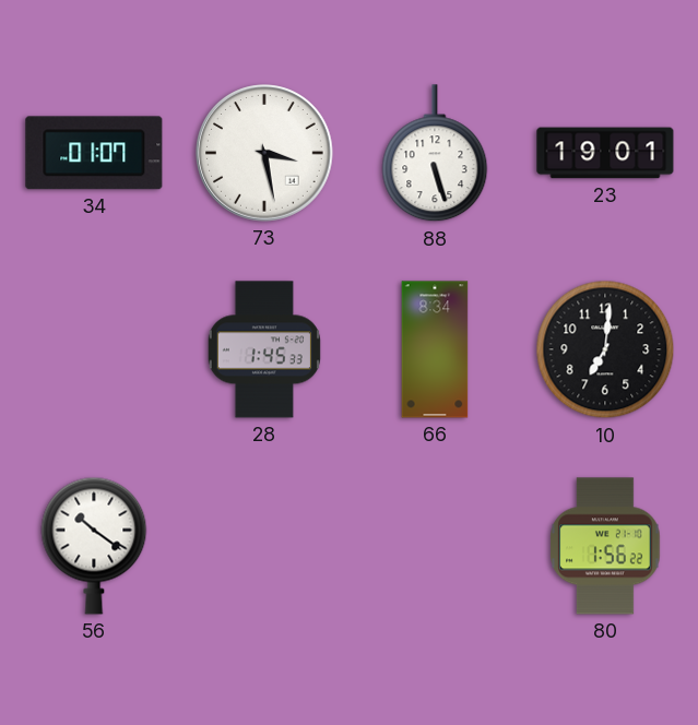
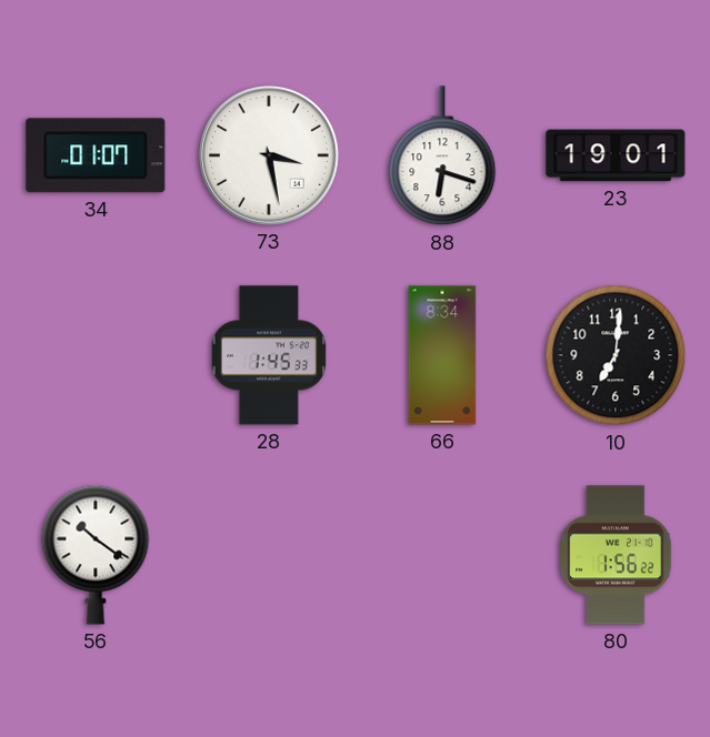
88: 5:27 -> 6:18 (442, 157)
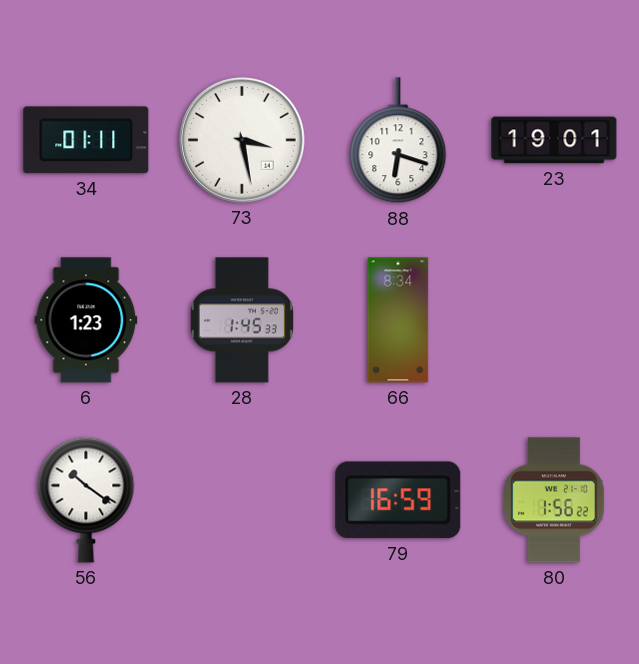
34: 01:07 -> 01:11 (86, 140)
6: none -> 1:23 (86, 320)
10: 7:01 -> none (616, 355)
79: none -> 16:59 (398, 500)
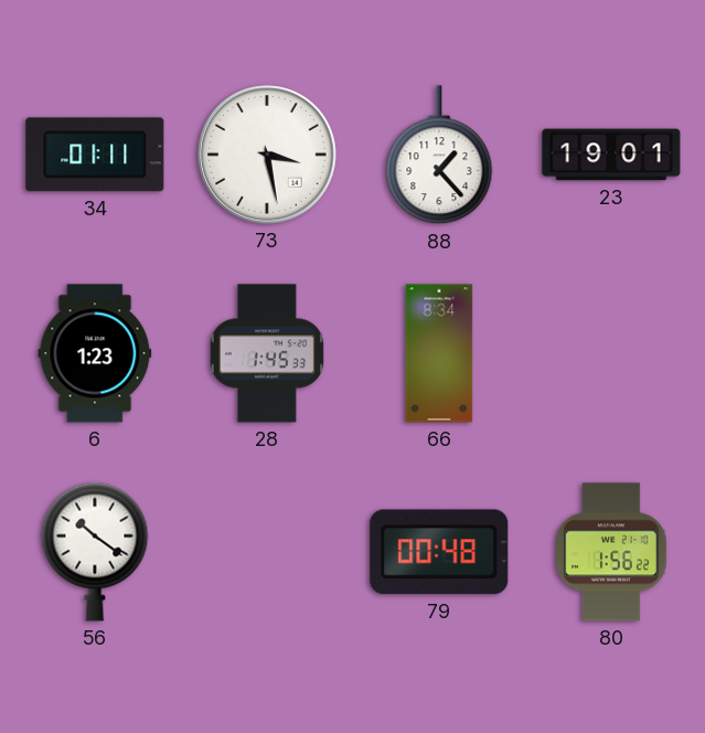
88: 6:18 -> 1:23 (439, 156)
79: 16:59 -> 00:48 (439, 552)
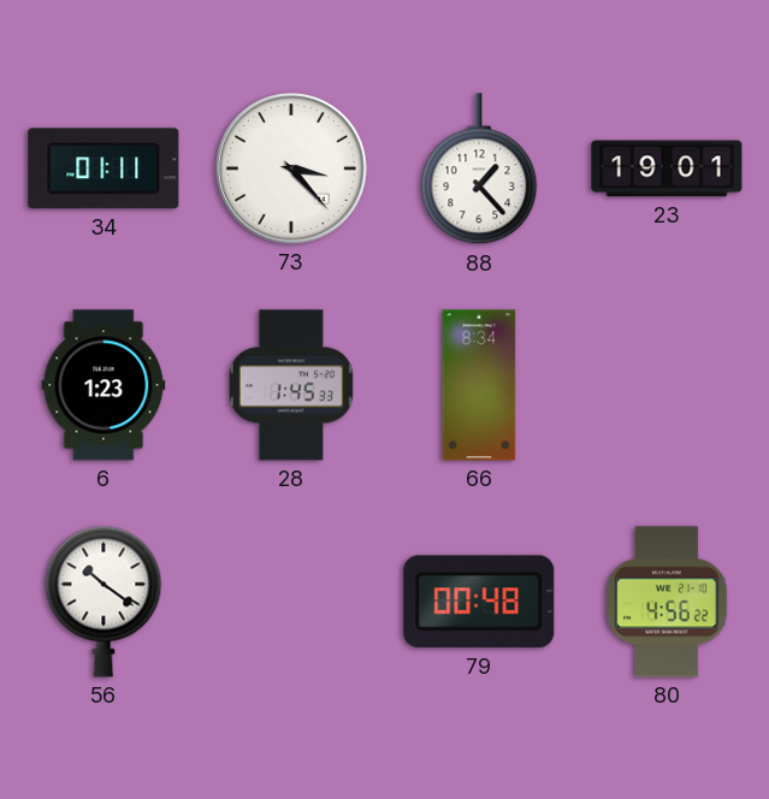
73: 3:28 -> 3:23 (291, 168)
80: 1:56 -> 4:56 (667, 602)
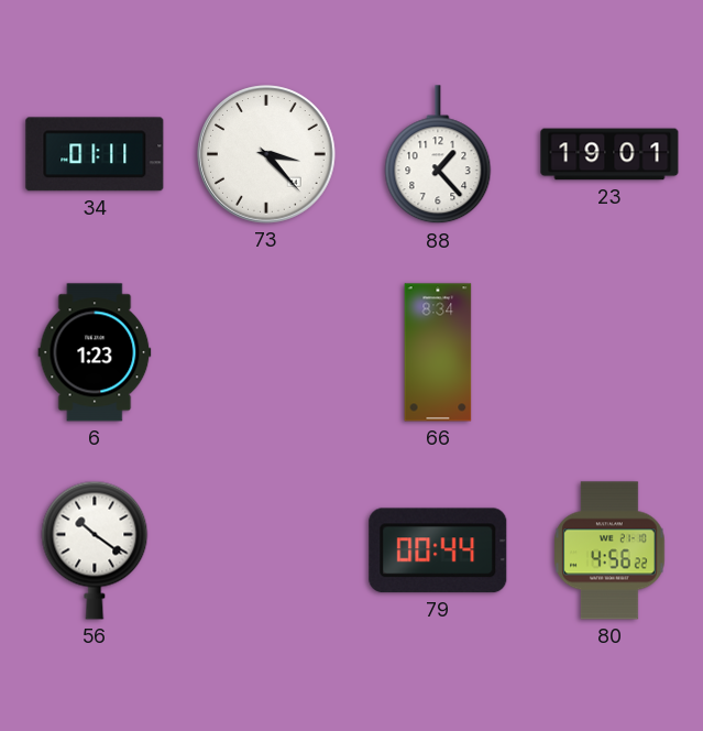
28: 1:45 -> none (291, 385)
79: 00:48 -> 00:44 (438, 550)
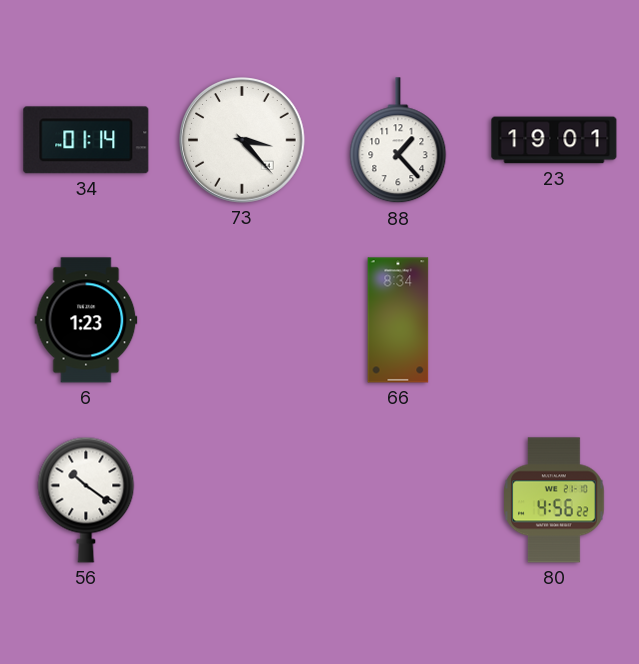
34: 01:11 -> 01:14 (86, 140)
79: 00:44 -> none (438, 550)
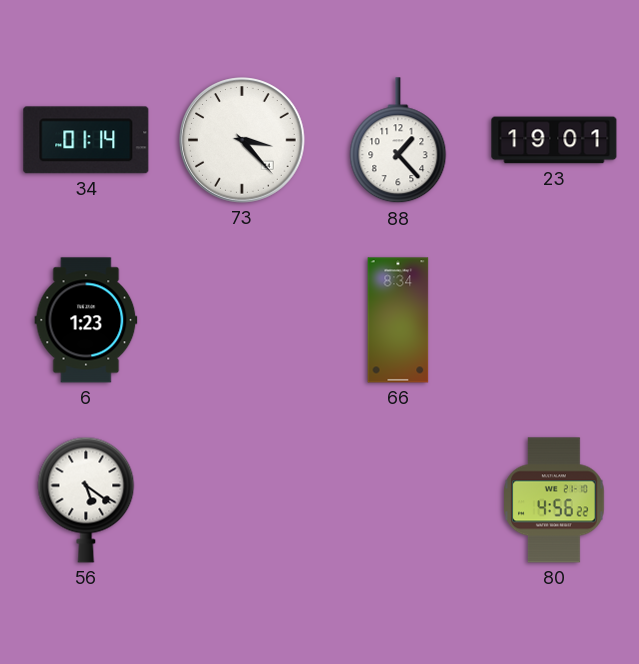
56: 10:21 -> 5:21 (86, 500)
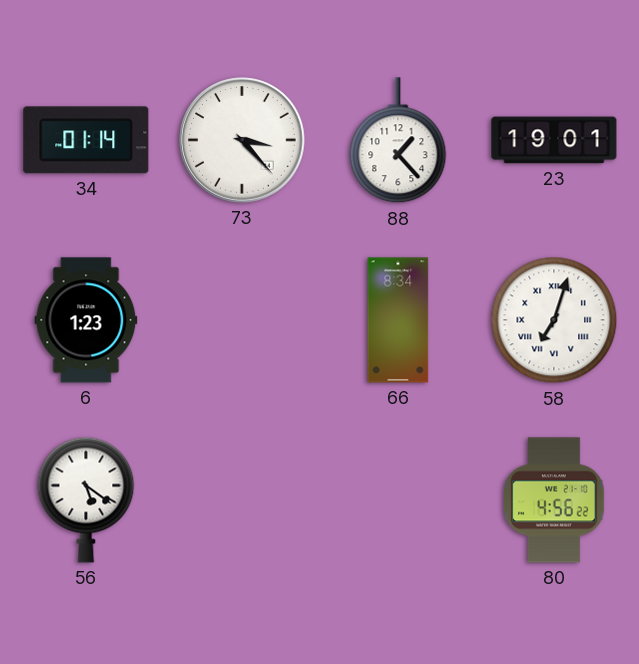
58: none -> 7:03 (554, 320)
